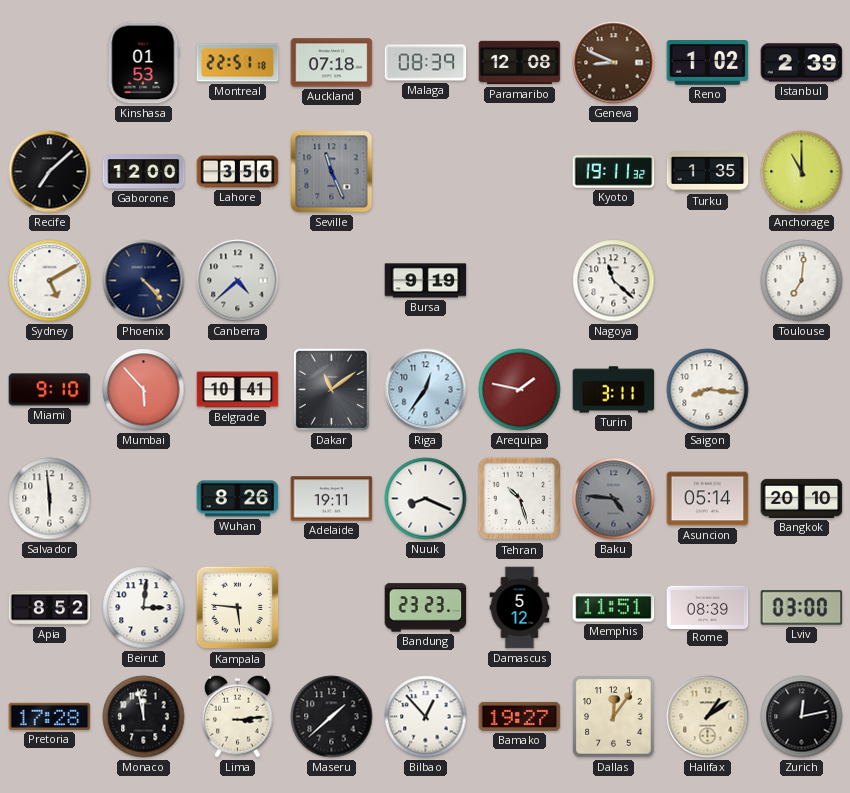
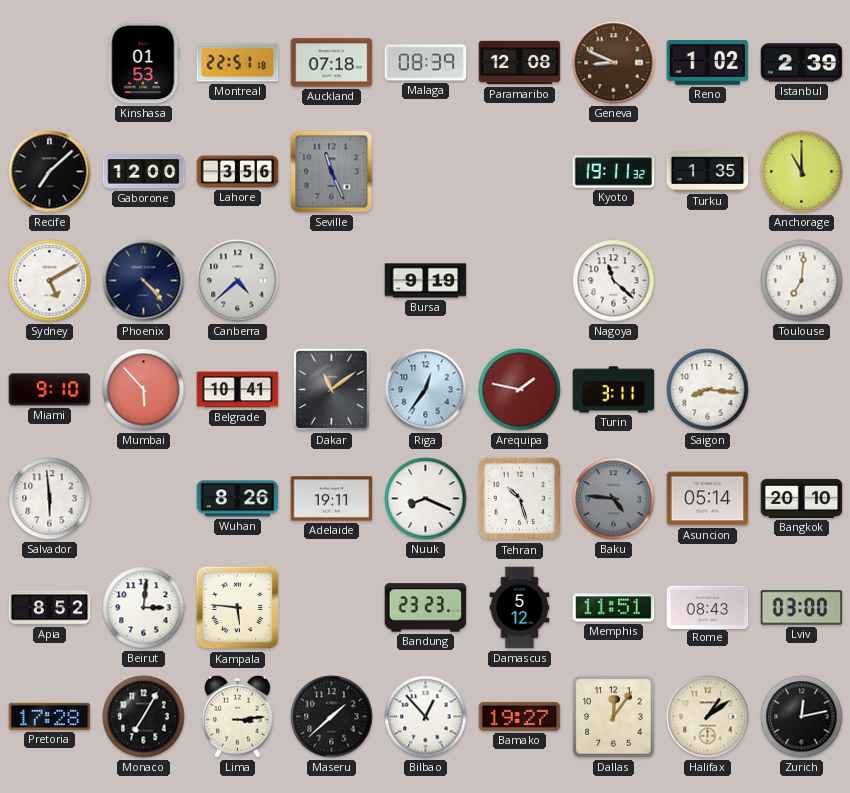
Rome: 08:39 -> 08:43 (708, 607)
Monaco: 11:58 -> 7:05 (144, 717)
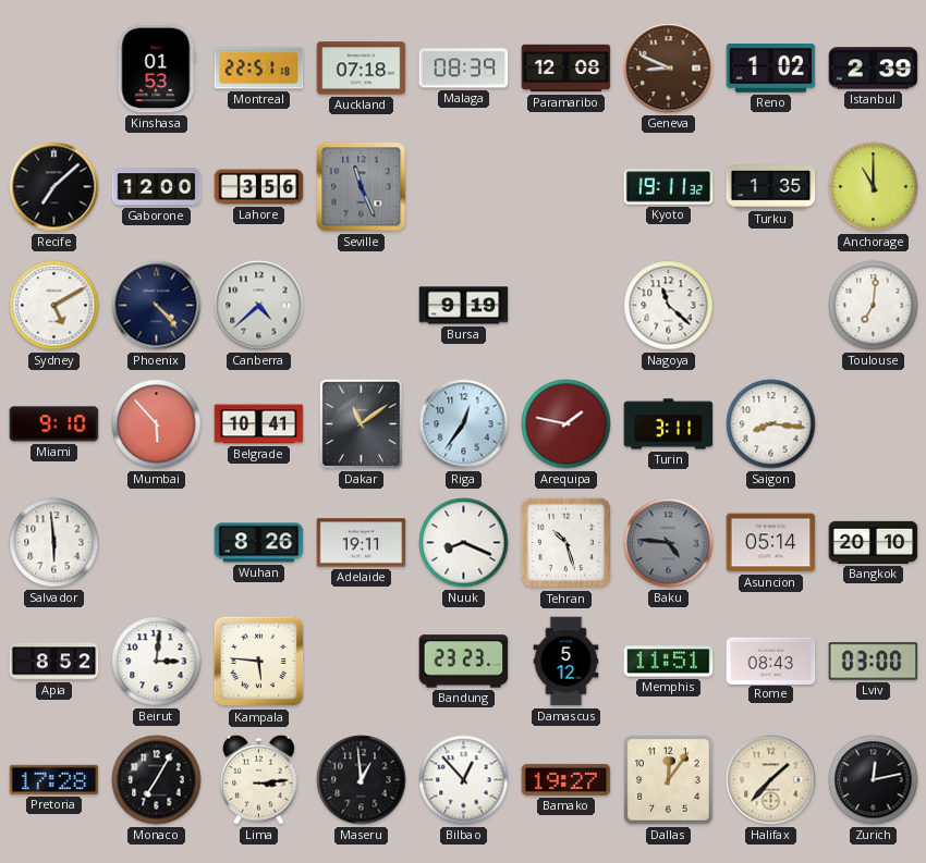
Maseru: 1:38 -> 12:59 (362, 780)
Halifax: 1:09 -> 1:37 (771, 780)
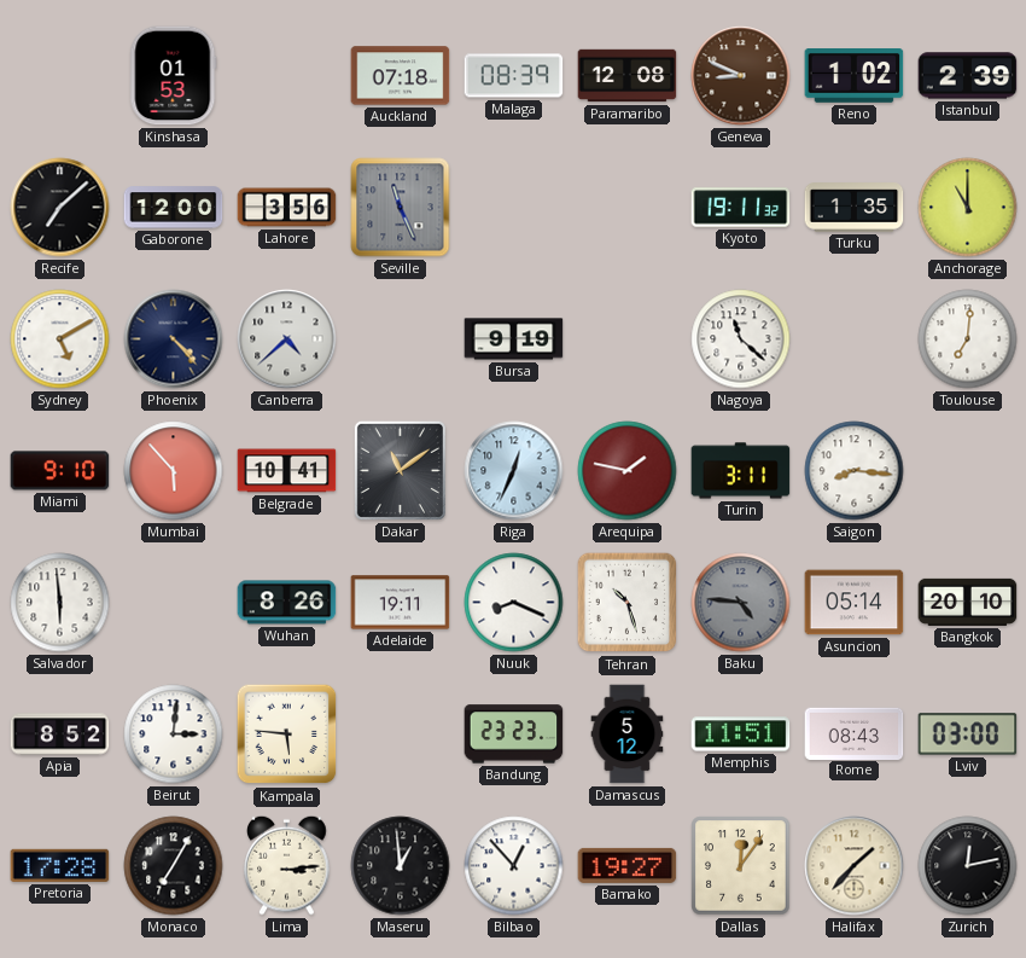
Montreal: 22:51 -> none (259, 69)
Riga: 12:36 -> 12:34 (514, 471)
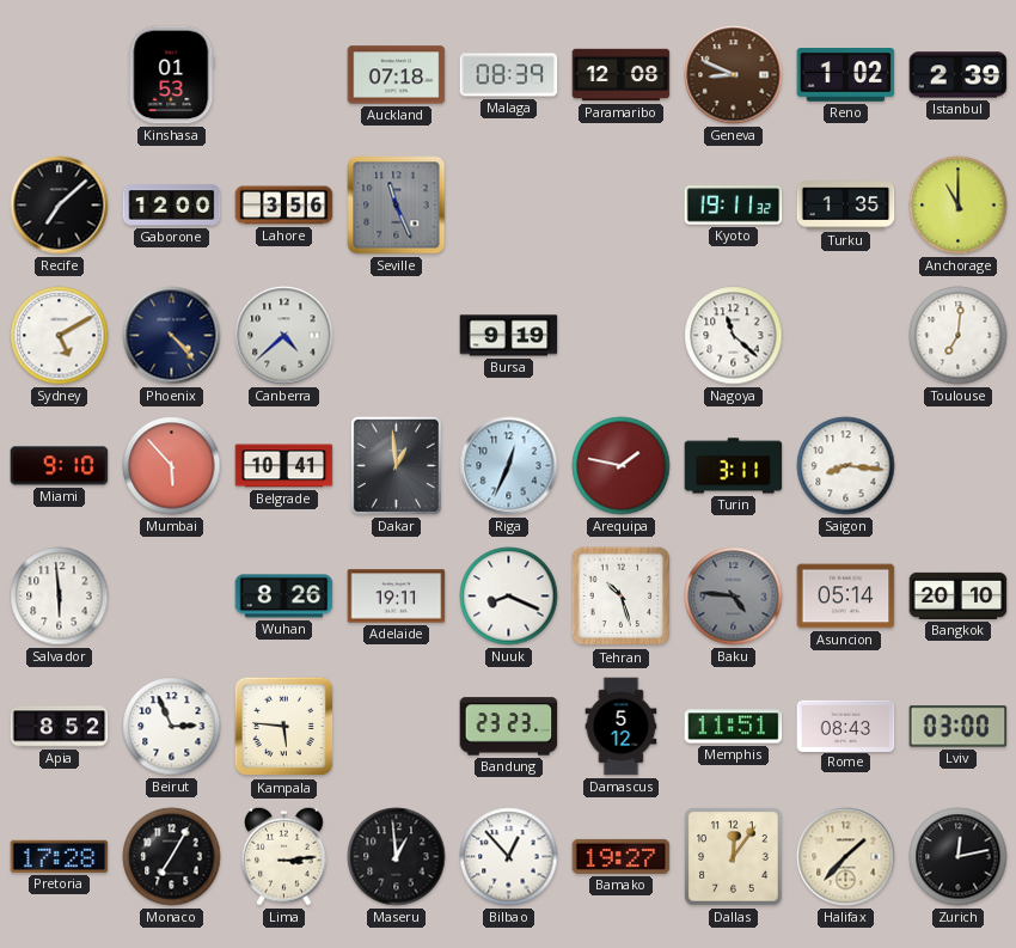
Dakar: 11:09 -> 12:59 (396, 465)
Beirut: 3:01 -> 2:56 (172, 727)
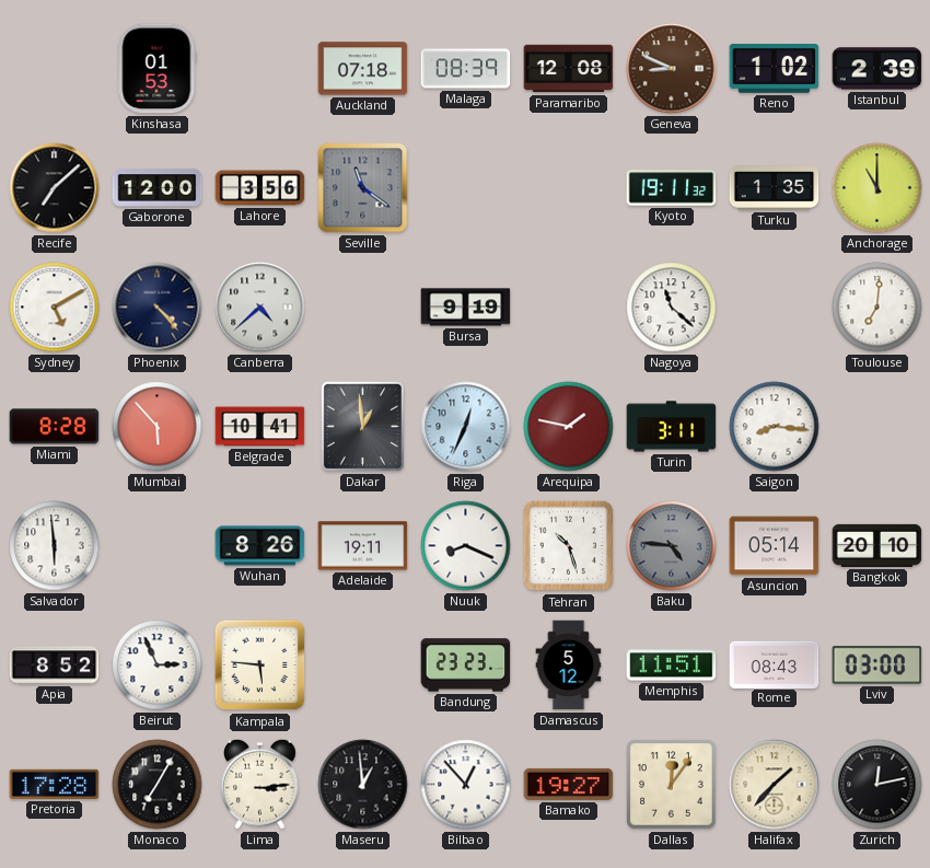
Seville: 11:26 -> 11:21 (363, 188)
Miami: 9:10 -> 8:28 (55, 427)
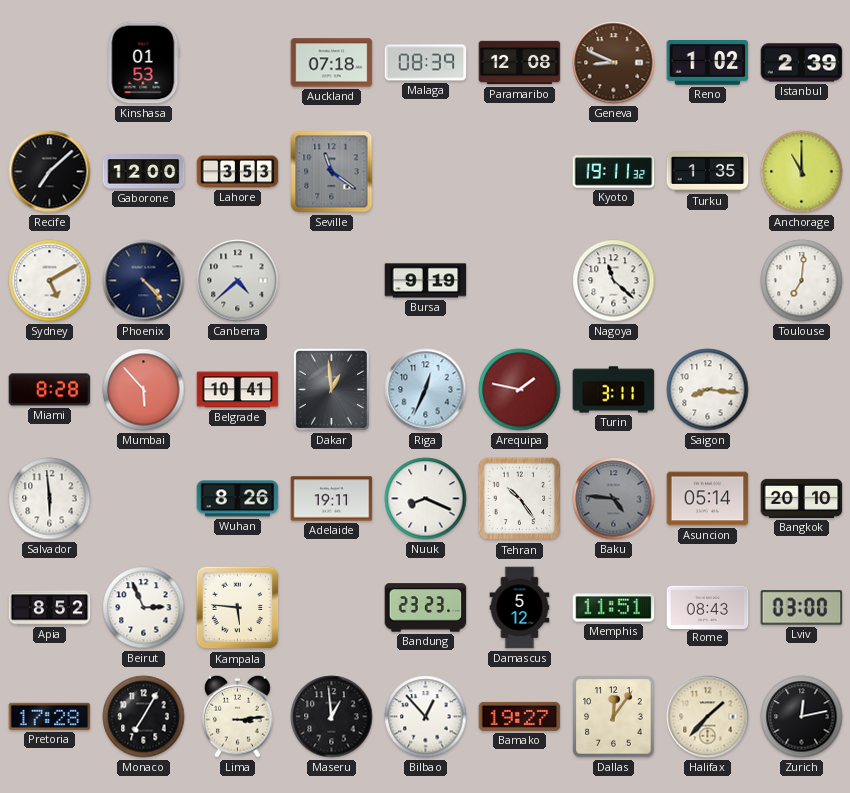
Lahore: 3:56 -> 3:53 (238, 172)
Tehran: 10:27 -> 10:24 (520, 499)
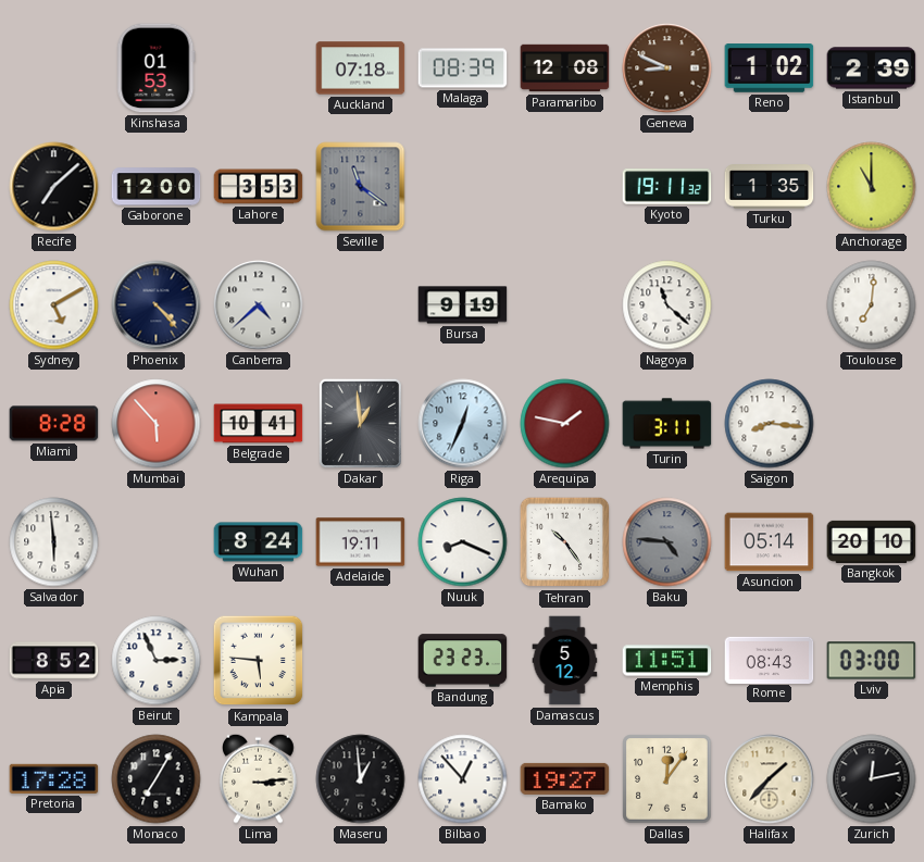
Wuhan: 8:26 -> 8:24 (259, 542)
